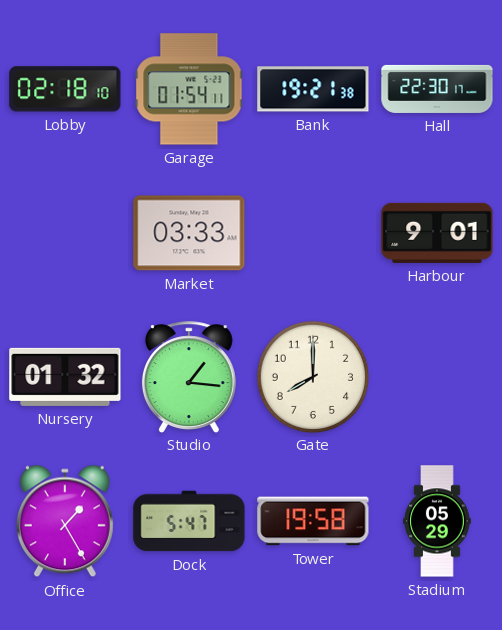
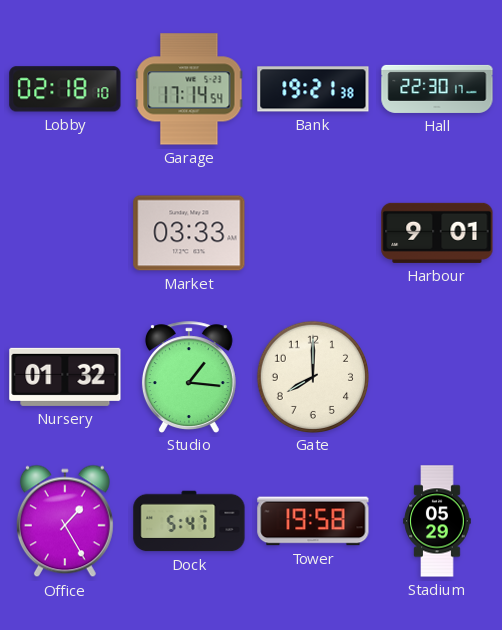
Garage: 01:54 -> 17:14 (189, 89)
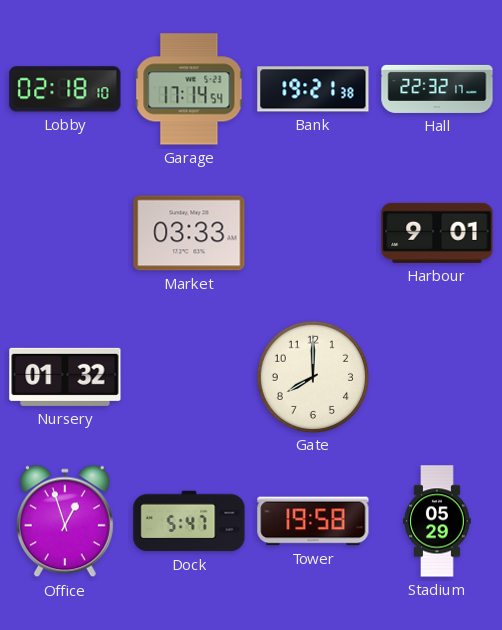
Hall: 22:30 -> 22:32 (437, 89)
Studio: 1:16 -> none (189, 377)
Office: 1:25 -> 12:57 (65, 521)
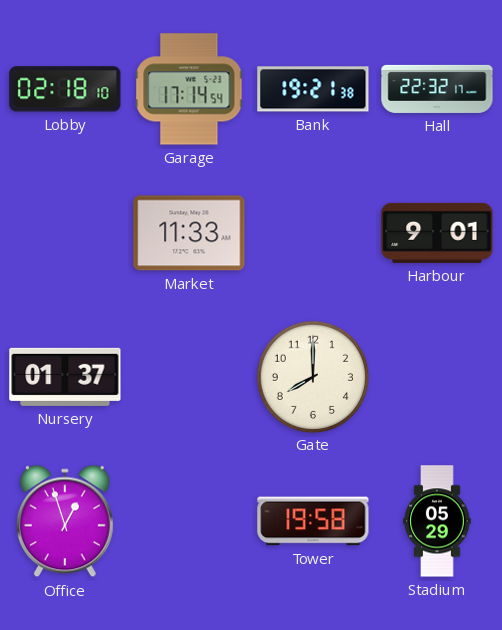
Market: 03:33 -> 11:33 (189, 233)
Nursery: 01:32 -> 01:37 (65, 377)
Dock: 5:47 -> none (189, 521)
